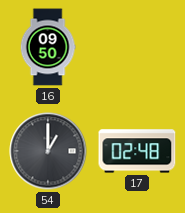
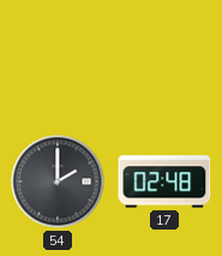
16: 09:50 -> none (48, 47)
54: 1:00 -> 2:00 (58, 181)
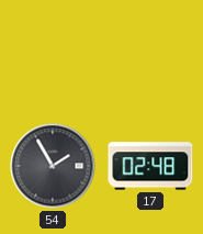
54: 2:00 -> 1:55 (53, 166)
